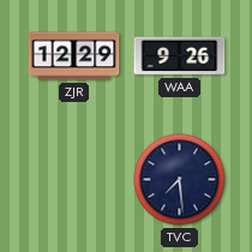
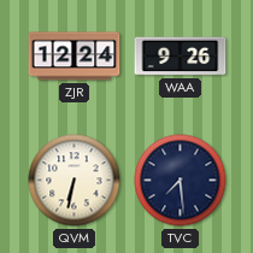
ZJR: 12:29 -> 12:24 (75, 57)
QVM: none -> 6:32 (75, 181)
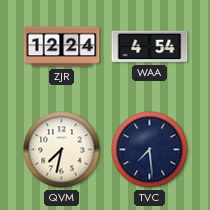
WAA: 9:26 -> 4:54 (150, 47)
QVM: 6:32 -> 7:32 (62, 150)
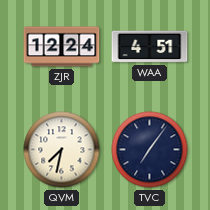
WAA: 4:54 -> 4:51 (150, 47)
TVC: 7:29 -> 7:06 (150, 150)
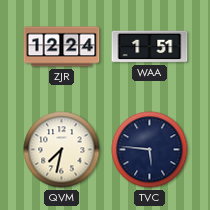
WAA: 4:51 -> 1:51 (150, 47)
TVC: 7:06 -> 5:46 (150, 150)
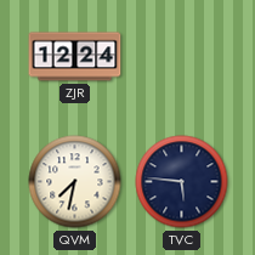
WAA: 1:51 -> none (150, 47)
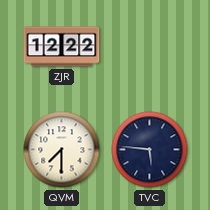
ZJR: 12:24 -> 12:22 (62, 47)
QVM: 7:32 -> 7:30 (62, 150)
